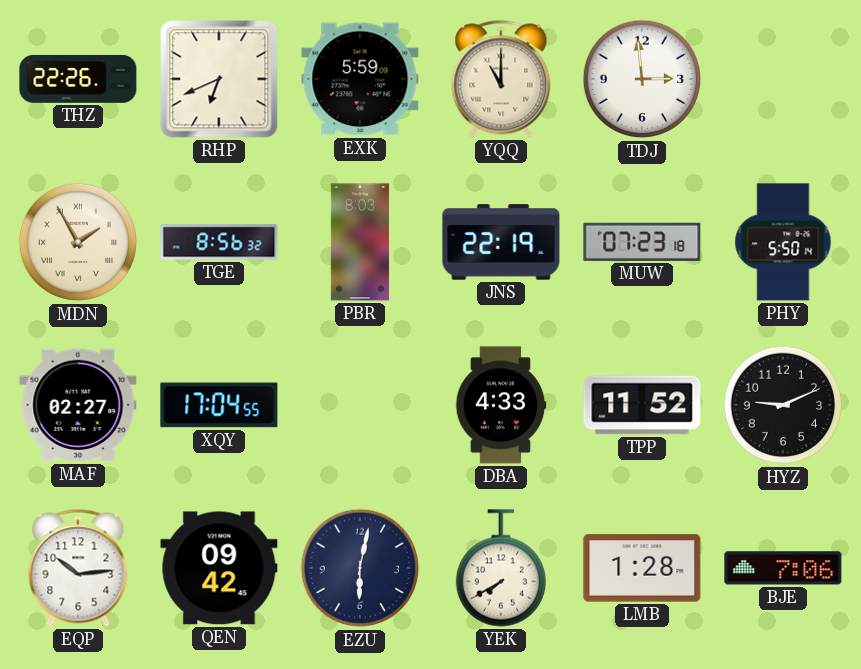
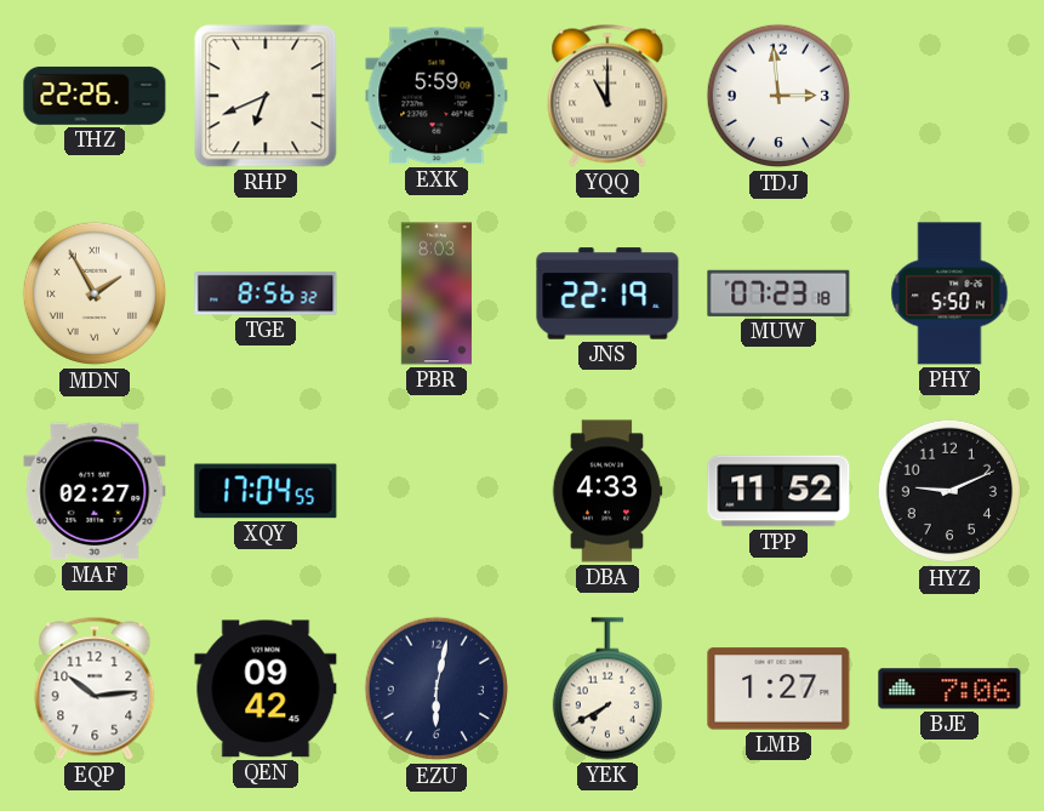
LMB: 1:28 -> 1:27 (778, 689)
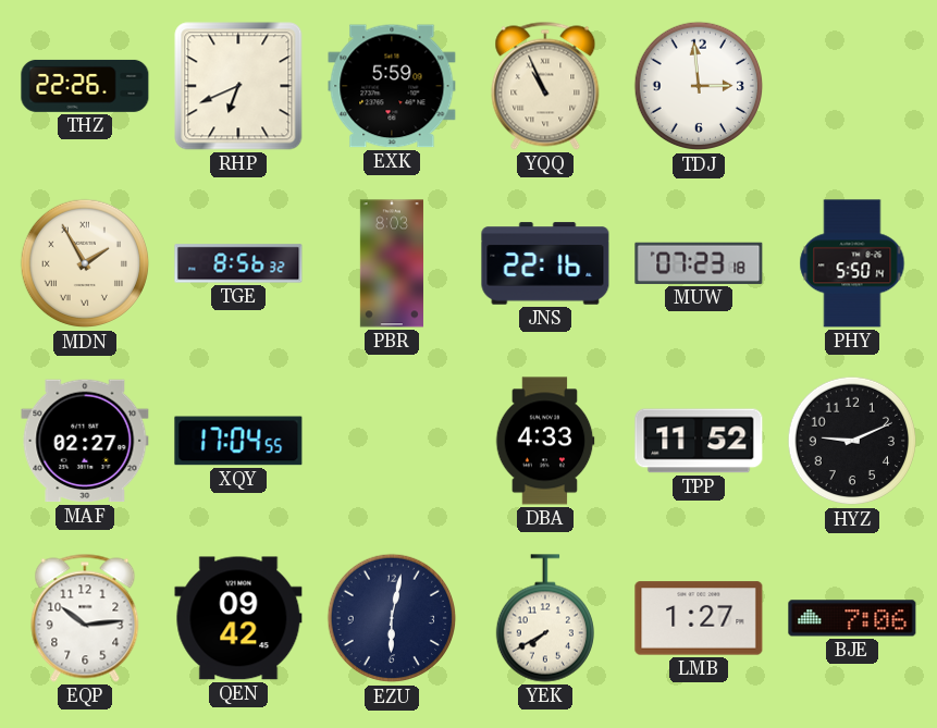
YQQ: 11:00 -> 10:56 (545, 86)
JNS: 22:19 -> 22:16 (545, 263)
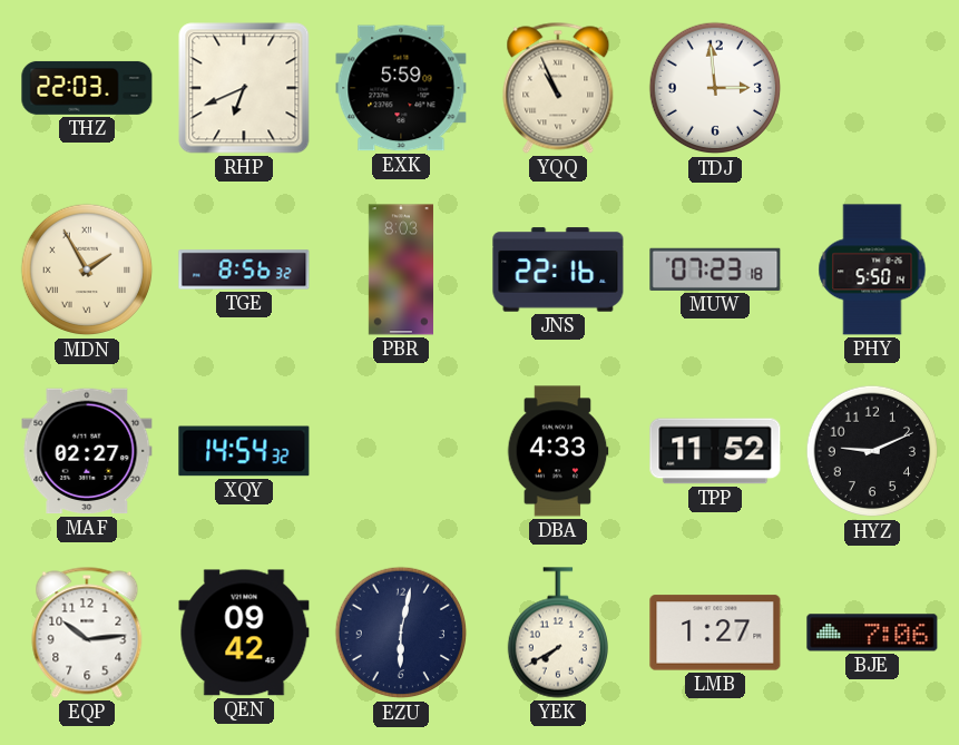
THZ: 22:26 -> 22:03 (87, 88)
XQY: 17:04 -> 14:54 (244, 451)
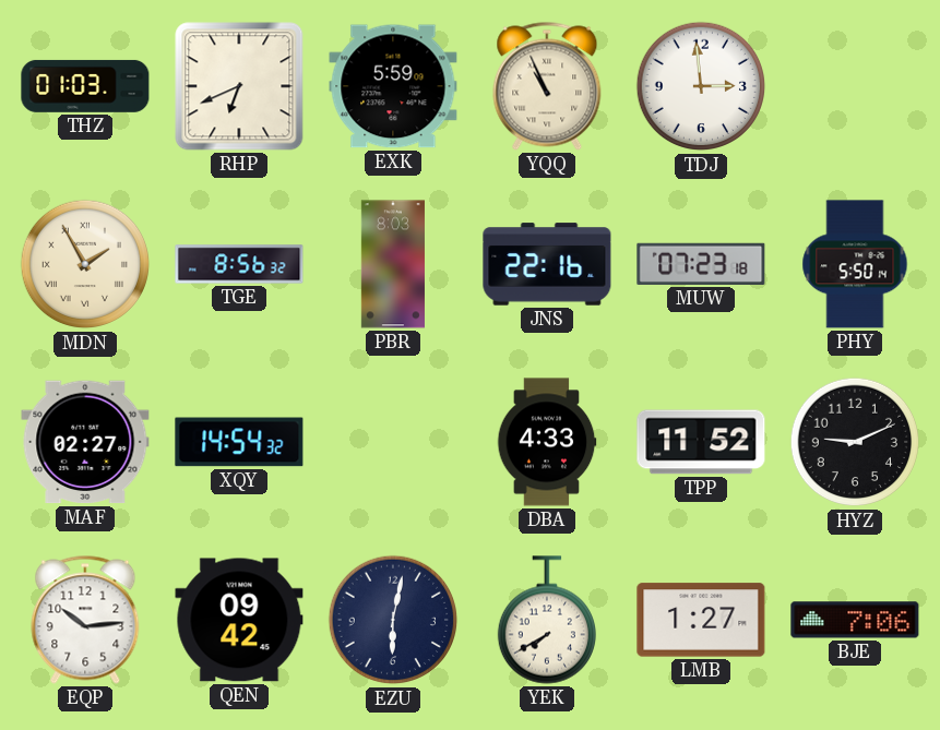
THZ: 22:03 -> 01:03 (85, 86)
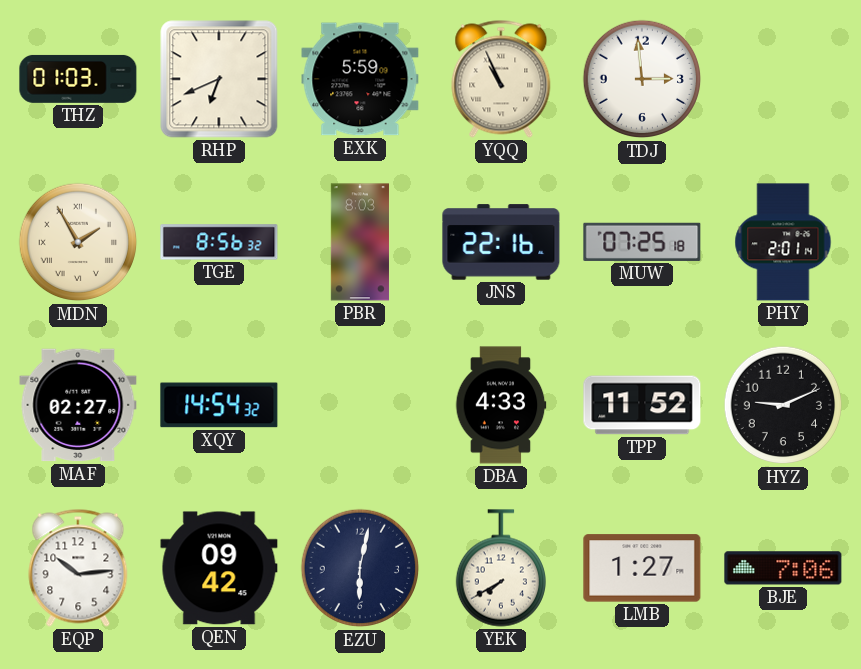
MUW: 07:23 -> 07:25 (642, 242)
PHY: 5:50 -> 2:01 (783, 242)
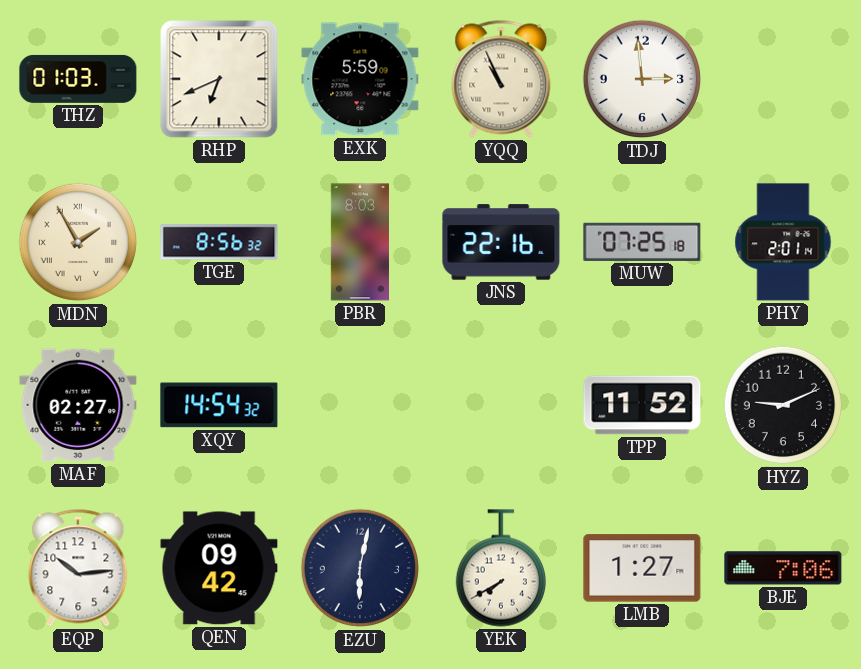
DBA: 4:33 -> none (501, 405)
